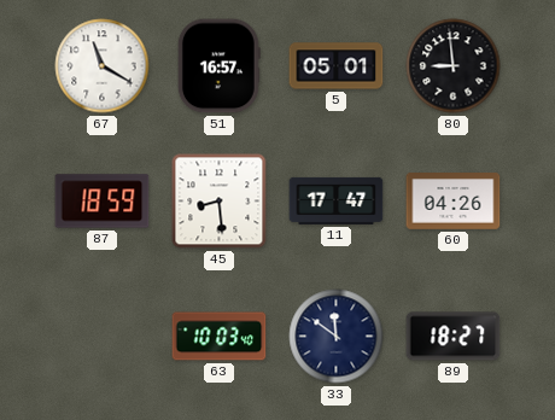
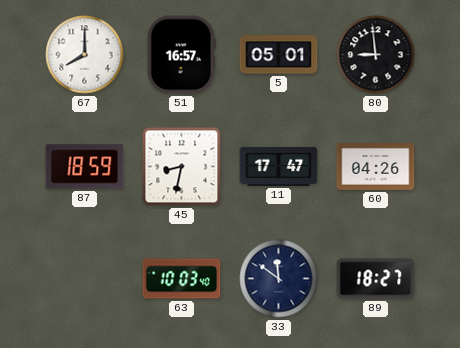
67: 11:20 -> 8:00 (85, 55)
45: 8:29 -> 8:32 (182, 167)
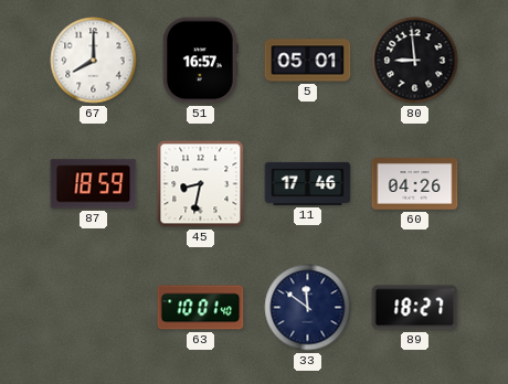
11: 17:47 -> 17:46 (308, 183)
63: 10:03 -> 10:01 (201, 308)
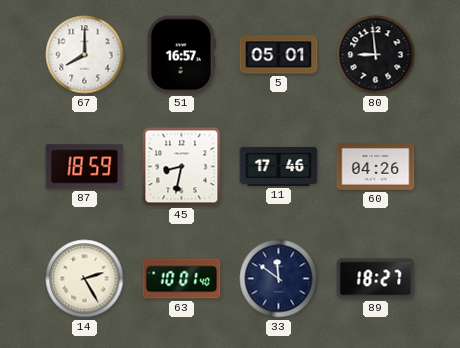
14: none -> 2:25 (85, 279)
